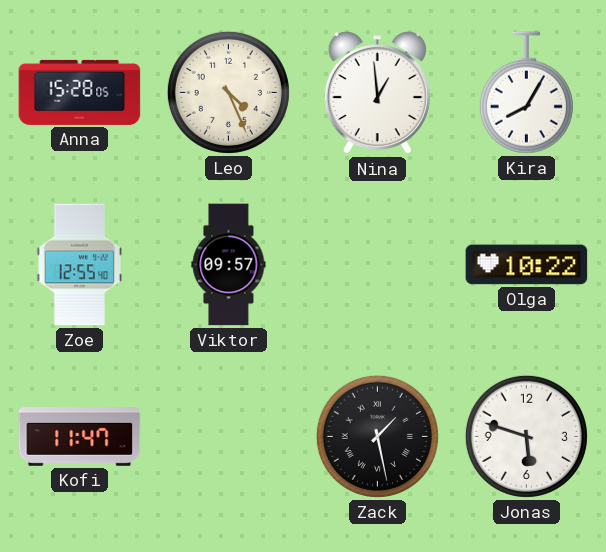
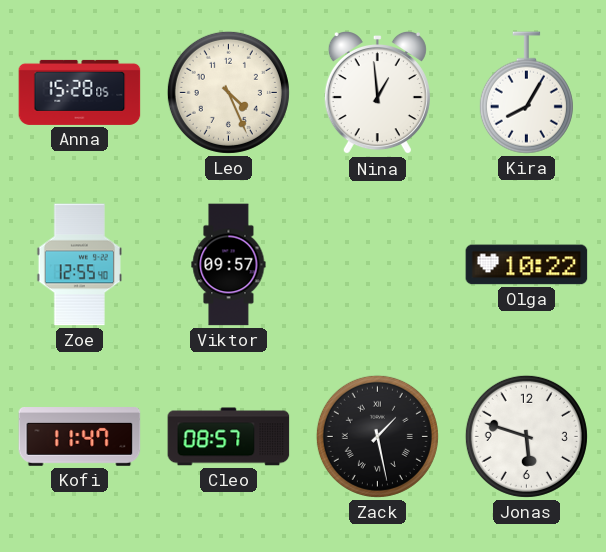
Cleo: none -> 08:57 (229, 437)
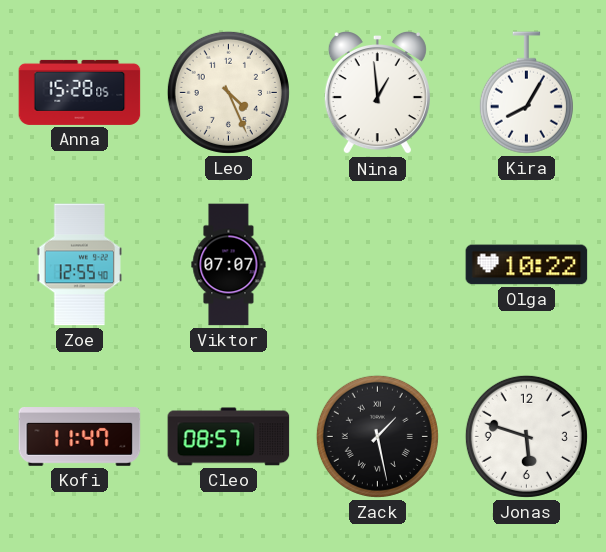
Viktor: 09:57 -> 07:07 (229, 265)
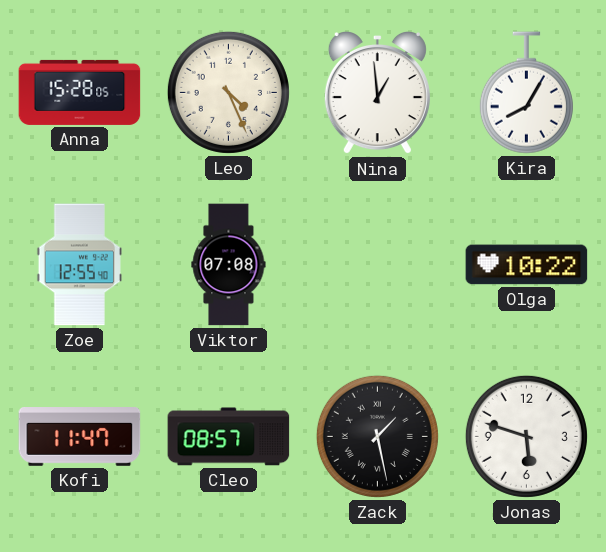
Viktor: 07:07 -> 07:08 (229, 265)
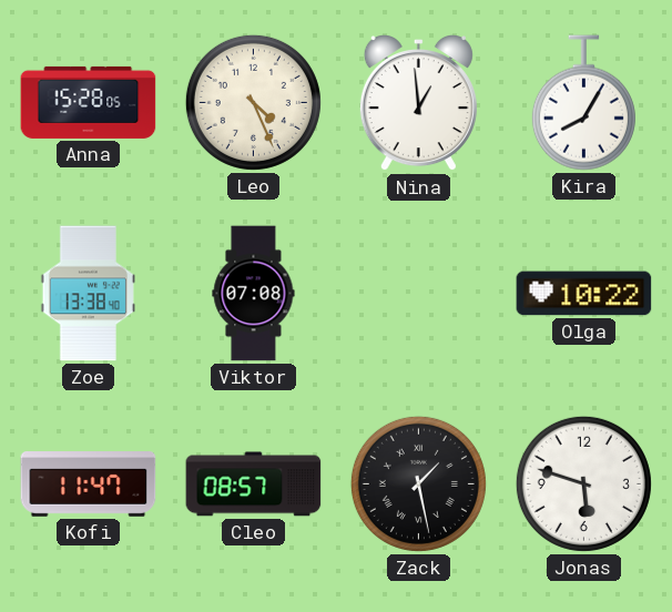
Zoe: 12:55 -> 13:38 (88, 294)
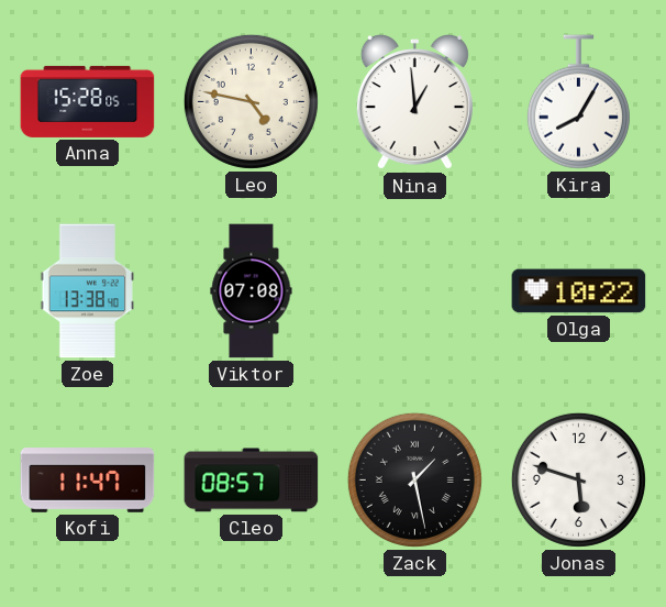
Leo: 4:26 -> 4:47 (251, 101)
